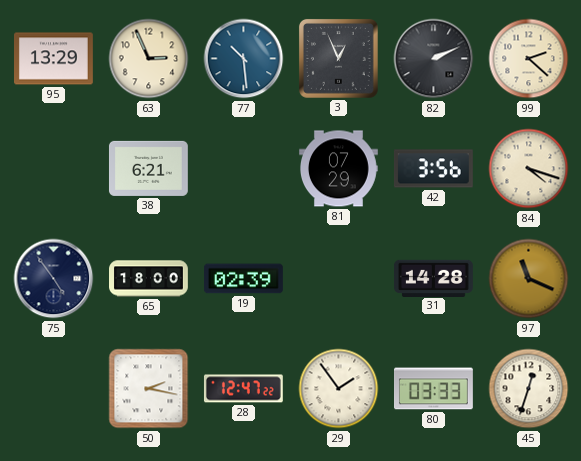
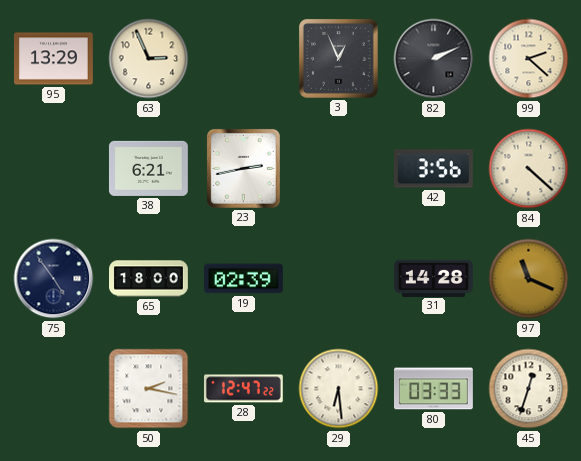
77: 10:29 -> none (244, 59)
23: none -> 2:43 (243, 168)
81: 07:29 -> none (339, 169)
84: 4:18 -> 4:22 (529, 169)
29: 1:54 -> 6:29 (339, 389)
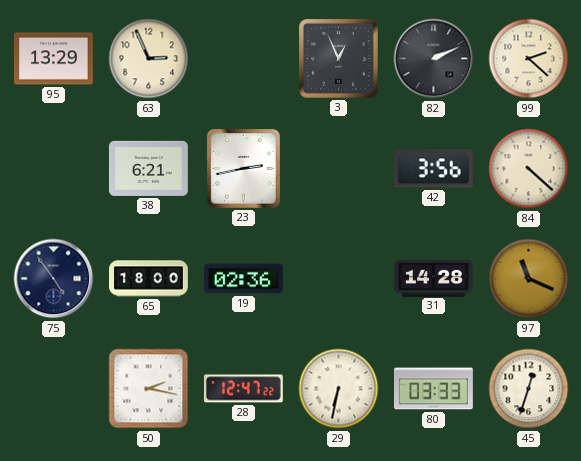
19: 02:39 -> 02:36 (244, 279)
29: 6:29 -> 6:32 (339, 389)
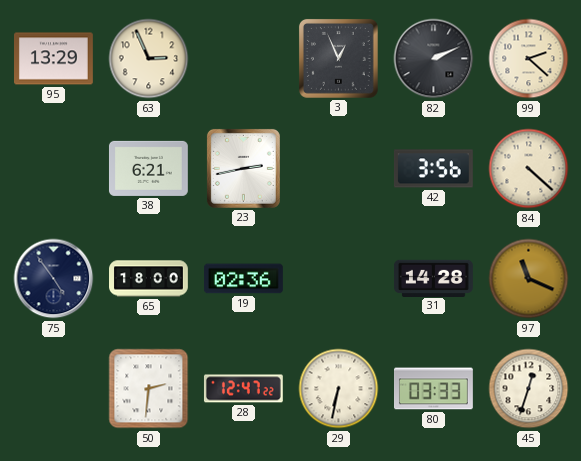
50: 2:17 -> 2:31 (149, 389)
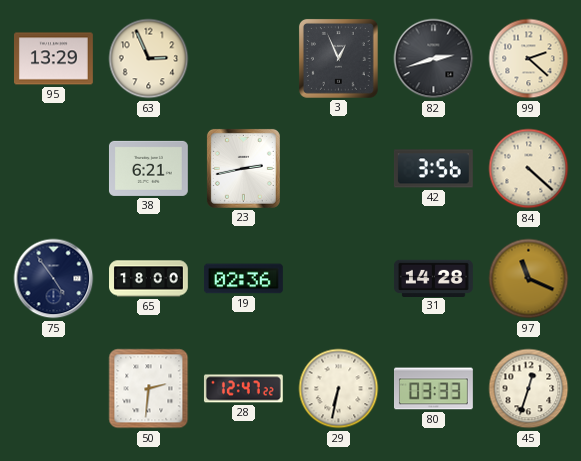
82: 2:11 -> 2:42 (434, 59)
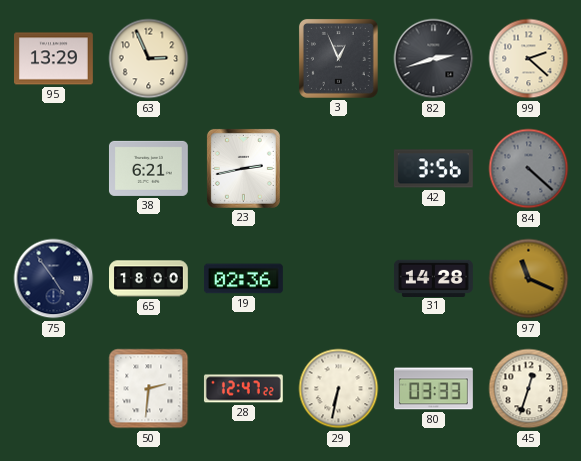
84 dial: cream -> grey (529, 169)
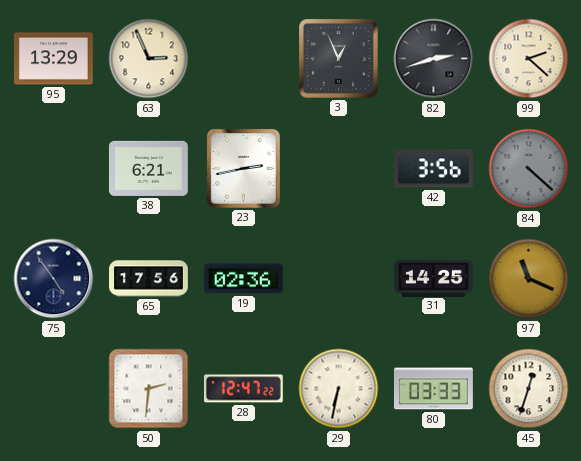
65: 18:00 -> 17:56 (149, 279)
31: 14:28 -> 14:25 (434, 278)
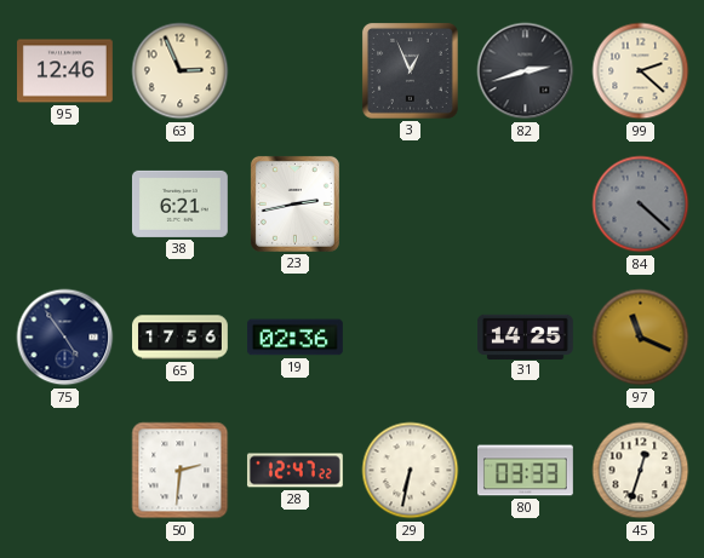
95: 13:29 -> 12:46 (65, 71)
42: 3:56 -> none (433, 169)
